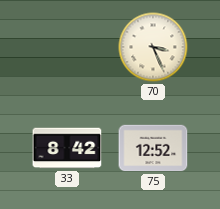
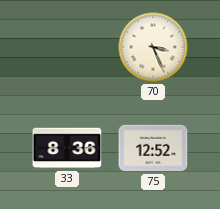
33: 8:42 -> 8:36 (67, 148)
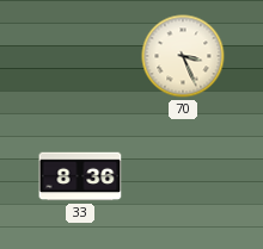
75: 12:52 -> none (153, 148)
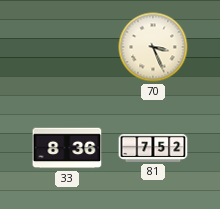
81: none -> 7:52 (153, 148)
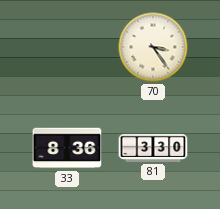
70: 3:26 -> 3:24 (153, 47)
81: 7:52 -> 3:30 (153, 148)
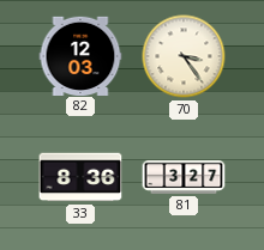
82: none -> 12:03 (80, 55)
81: 3:30 -> 3:27 (184, 177)
